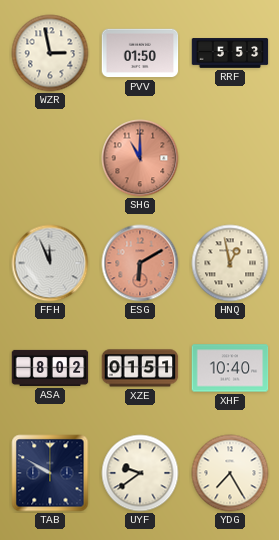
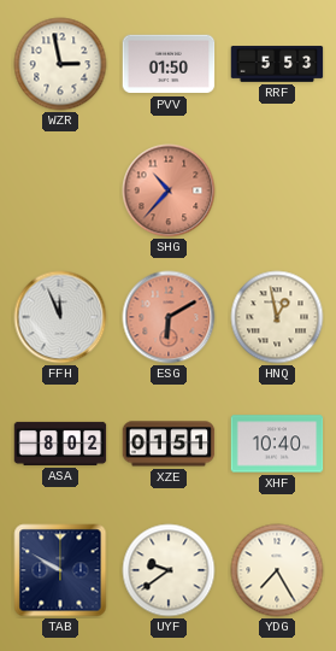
SHG: 11:00 -> 10:37 (169, 190)
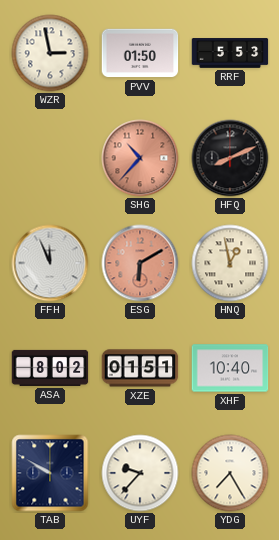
HFQ: none -> 8:11 (230, 158)
UYF: 9:39 -> 9:37 (140, 473)
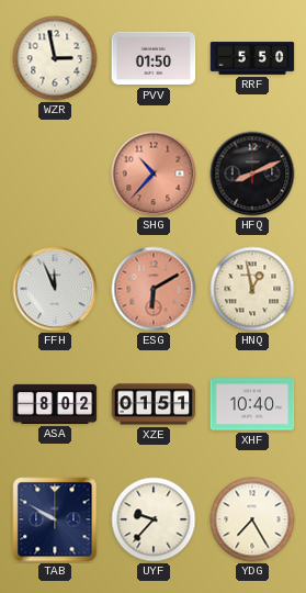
RRF: 5:53 -> 5:50 (252, 58)
